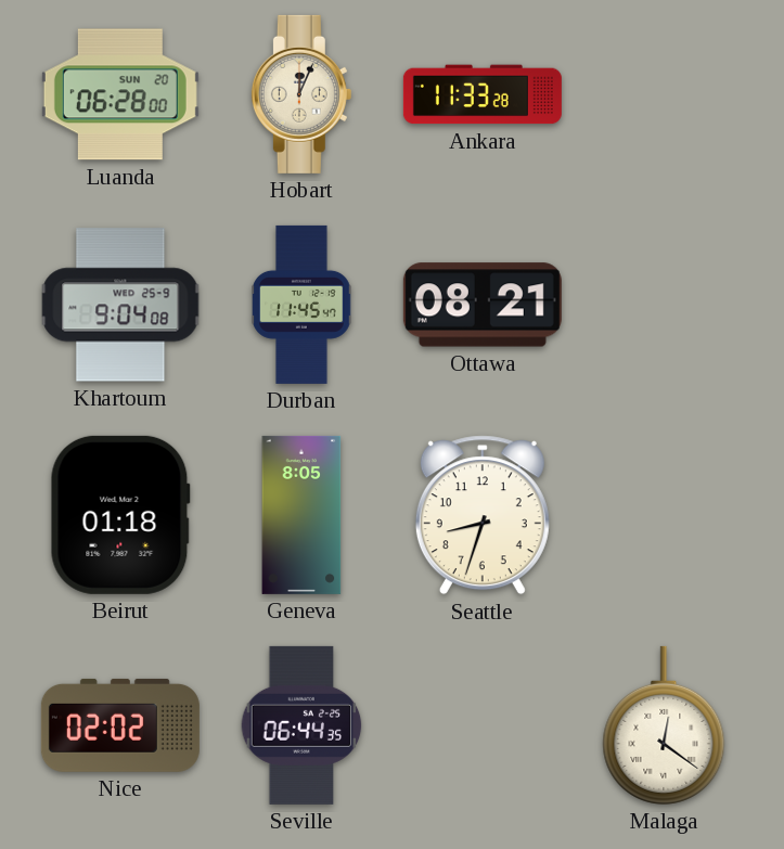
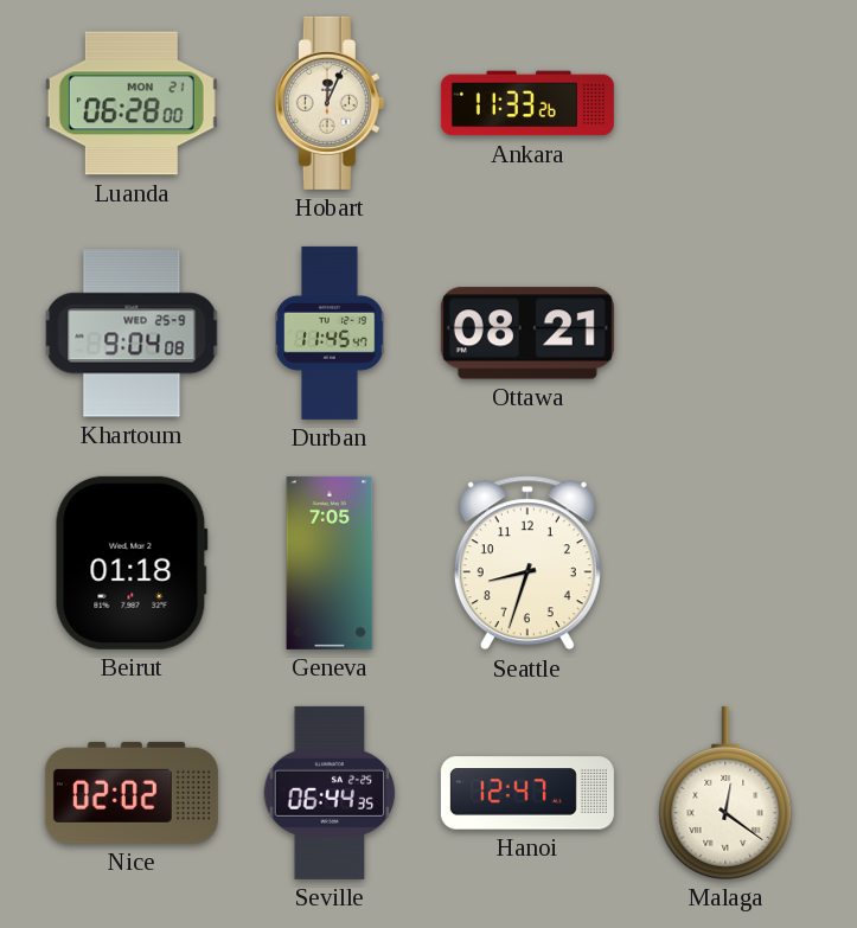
Luanda date: SUN 20 -> MON 21 (132, 103)
Ankara: 11:33:28 -> 11:33:26 (527, 103)
Geneva: 8:05 -> 7:05 (330, 563)
Hanoi: none -> 12:47 (527, 793)
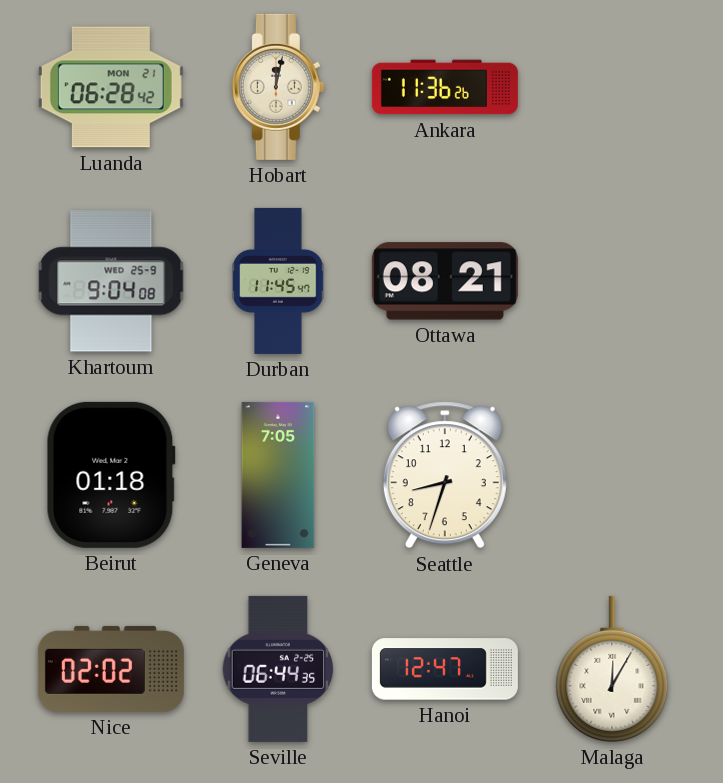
Luanda: 06:28:00 -> 06:28:42 (111, 87)
Hobart: 12:04 -> 12:02 (278, 87)
Ankara: 11:33 -> 11:36 (445, 87)
Malaga: 12:21 -> 12:05 (612, 669)
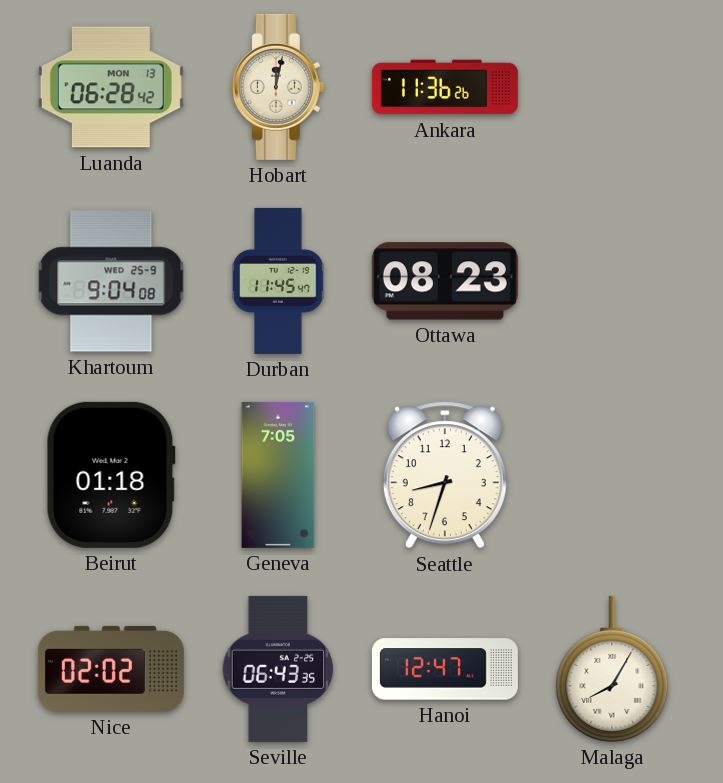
Luanda date: MON 21 -> MON 13 (111, 87)
Ottawa: 08:21 -> 08:23 (445, 281)
Seville: 06:44 -> 06:43 (278, 669)
Malaga: 12:05 -> 8:05 (612, 669)
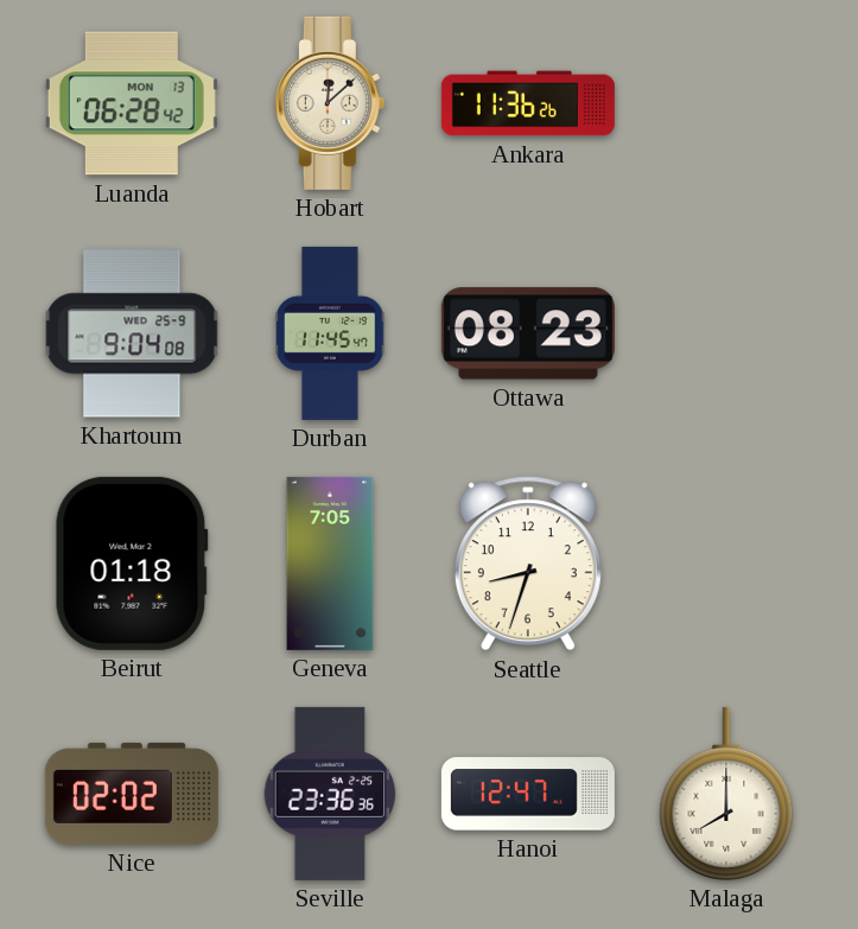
Hobart: 12:02 -> 12:08 (330, 103)
Seville: 06:43 -> 23:36 (330, 794)
Malaga: 8:05 -> 8:00 (726, 794)
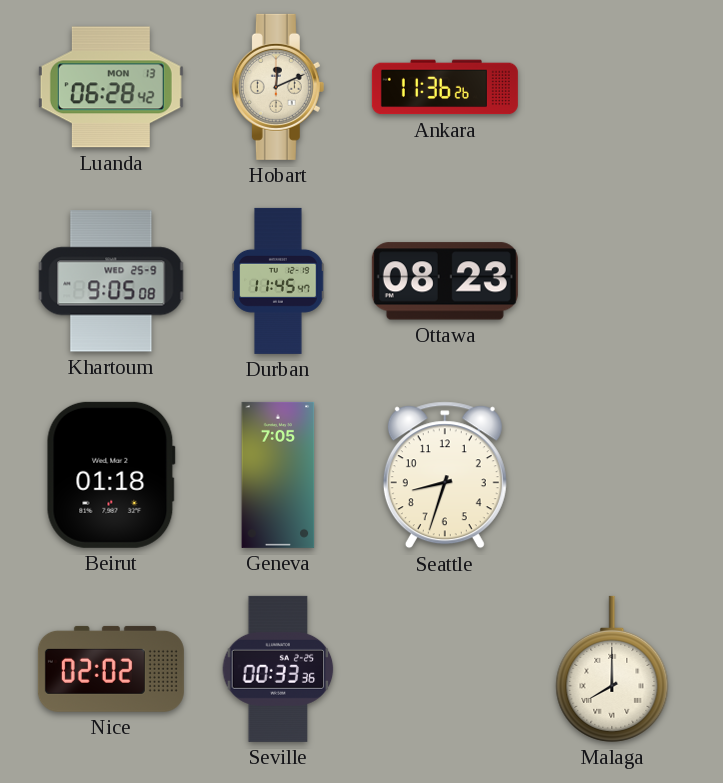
Hobart: 12:08 -> 12:11 (278, 87)
Khartoum: 9:04 -> 9:05 (111, 281)
Seville: 23:36 -> 00:33 (278, 669)
Hanoi: 12:47 -> none (528, 794)
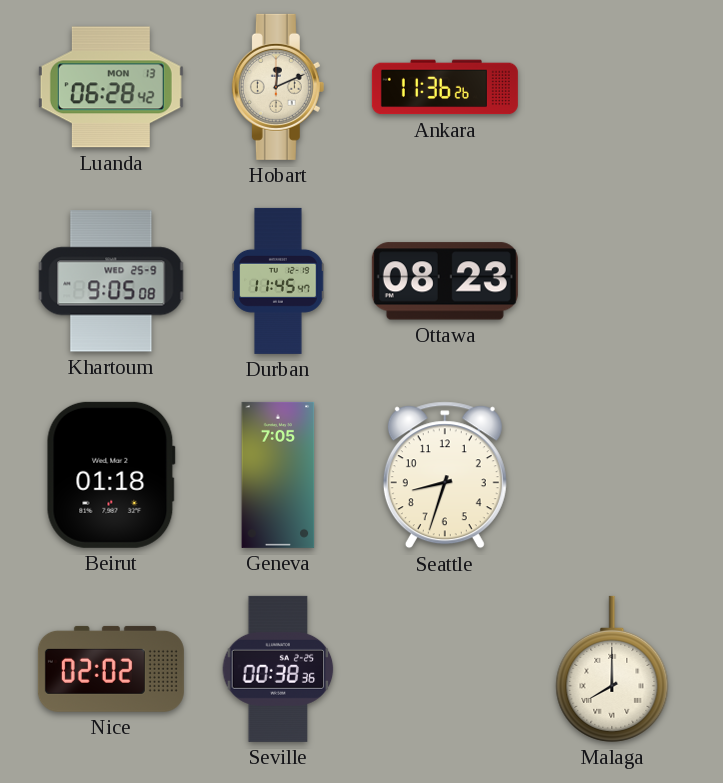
Seville: 00:33 -> 00:38 (278, 669)
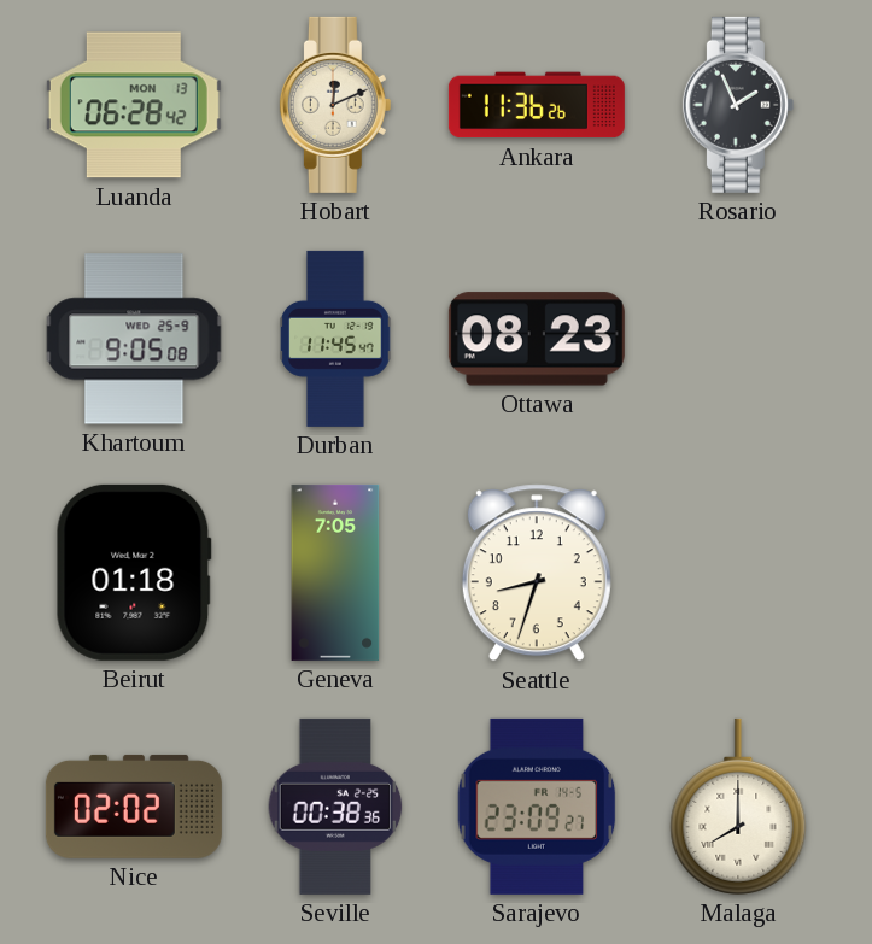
Rosario: none -> 1:56 (738, 105)
Sarajevo: none -> 23:09 (537, 807)
